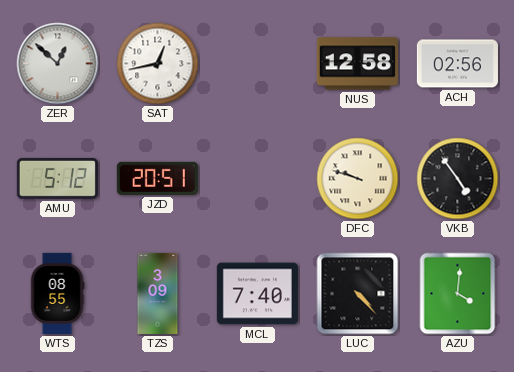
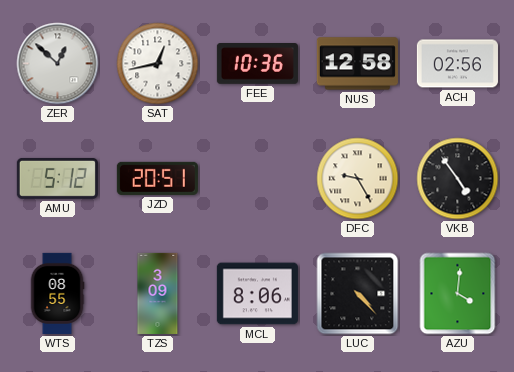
FEE: none -> 10:36 (257, 64)
DFC: 9:48 -> 9:25 (358, 179)
MCL: 7:40 -> 8:06 (257, 294)
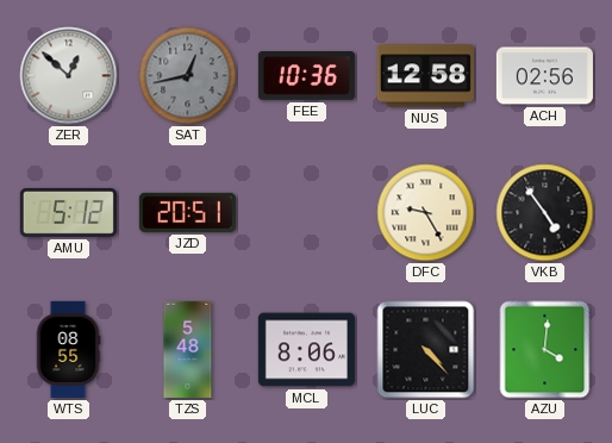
SAT dial: white -> grey (188, 76)
TZS: 3:09 -> 5:48 (188, 349)
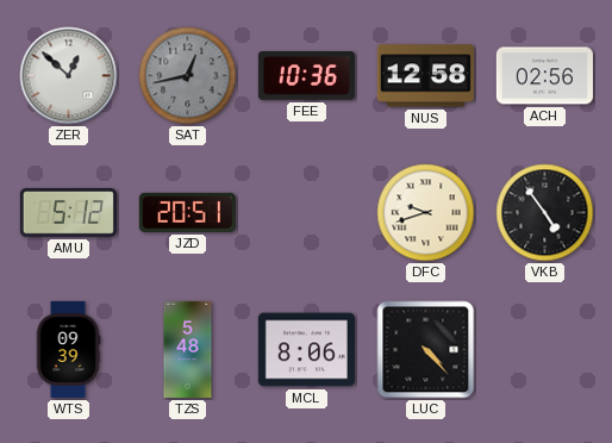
DFC: 9:25 -> 9:42 (426, 213)
WTS: 08:55 -> 09:39 (68, 349)
AZU: 4:01 -> none (545, 350)
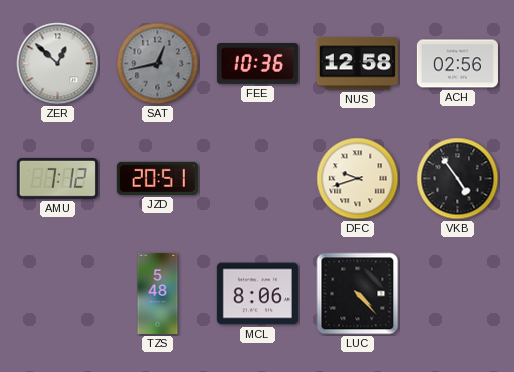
AMU: 5:12 -> 7:12 (57, 178)
WTS: 09:39 -> none (68, 349)
